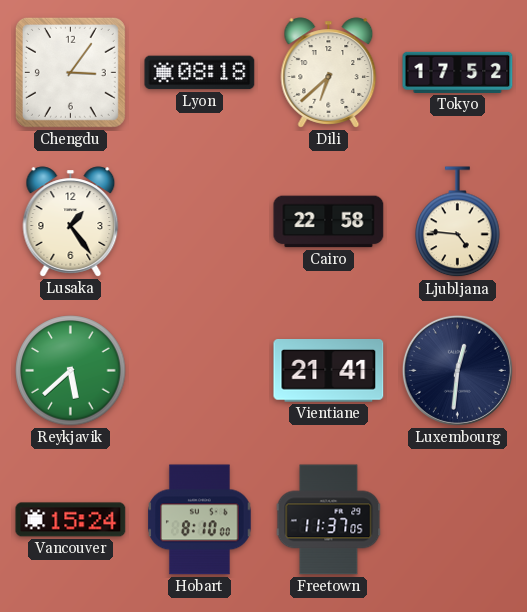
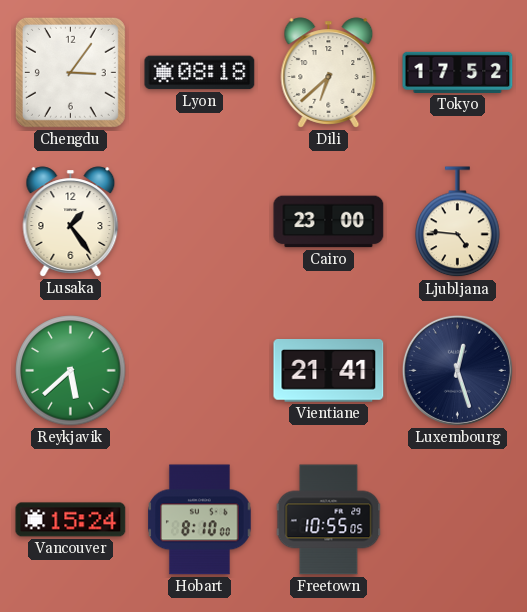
Cairo: 22:58 -> 23:00 (329, 222)
Luxembourg: 12:31 -> 12:27 (457, 370)
Freetown: 11:37 -> 10:55 (329, 520)
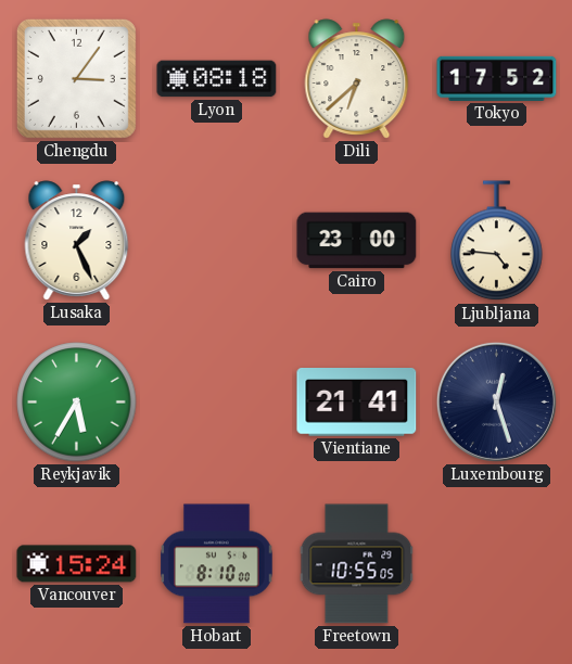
Lusaka: 1:24 -> 1:26 (77, 241)
Reykjavik: 5:38 -> 5:35 (77, 403)
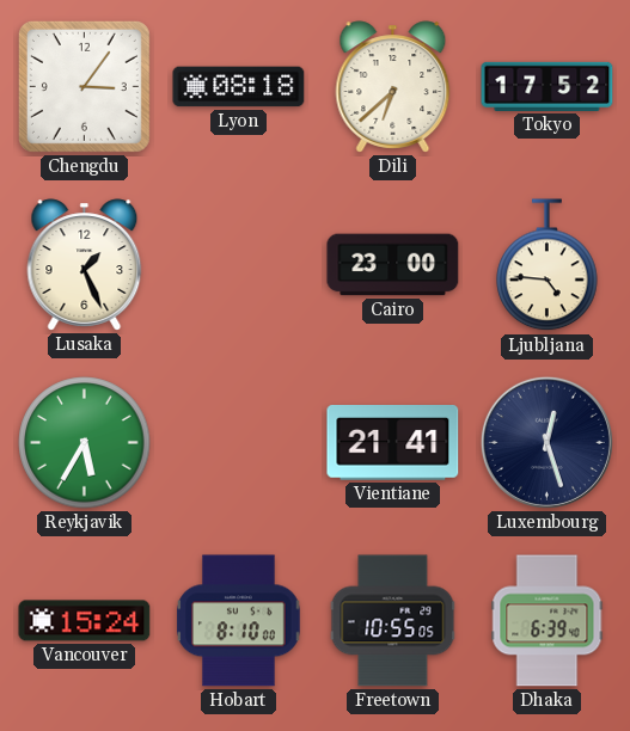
Dhaka: none -> 6:39 (548, 621)
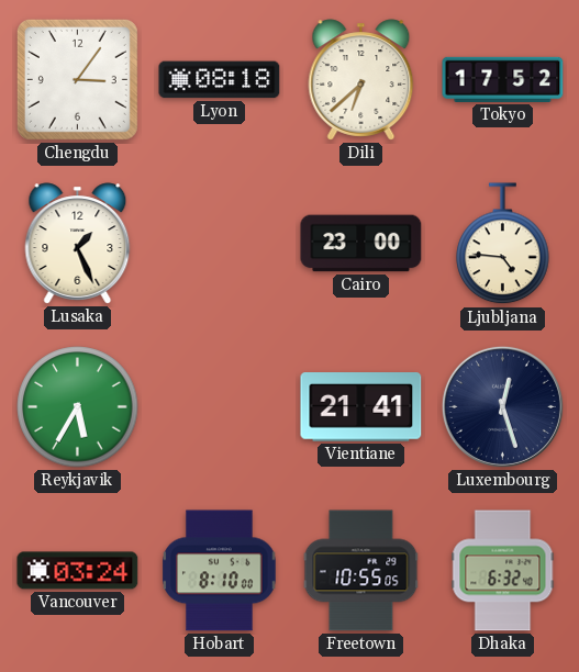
Vancouver: 15:24 -> 03:24 (78, 571)
Dhaka: 6:39 -> 6:32 (503, 571)
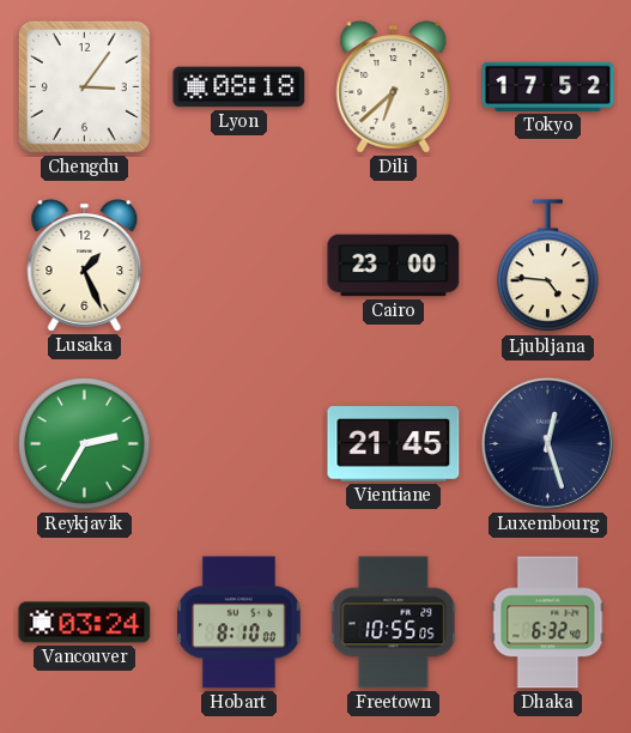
Reykjavik: 5:35 -> 2:35 (85, 444)
Vientiane: 21:41 -> 21:45 (394, 444)
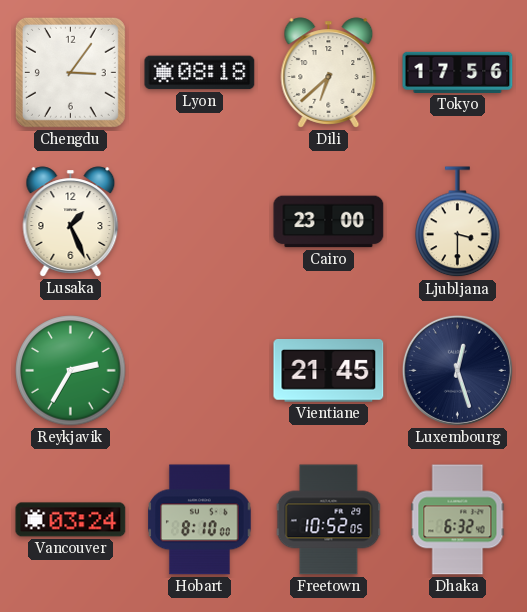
Tokyo: 17:52 -> 17:56 (458, 72)
Ljubljana: 4:46 -> 3:30 (458, 222)
Freetown: 10:55 -> 10:52 (329, 520)
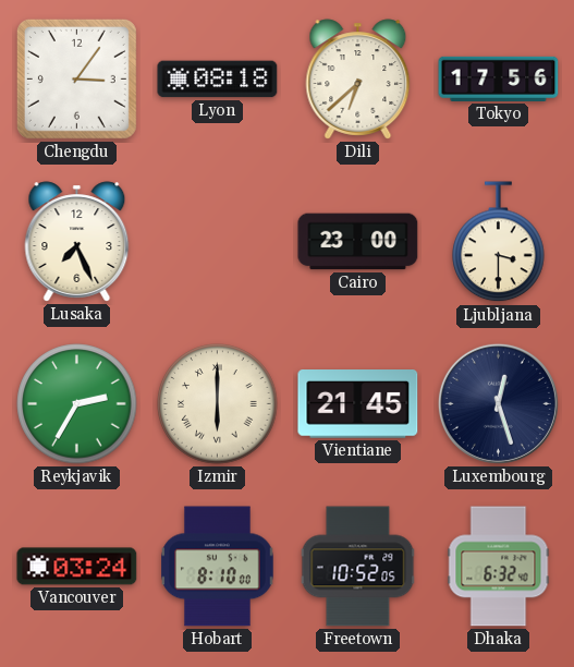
Lusaka: 1:26 -> 7:26 (77, 242)
Izmir: none -> 6:00 (218, 404)
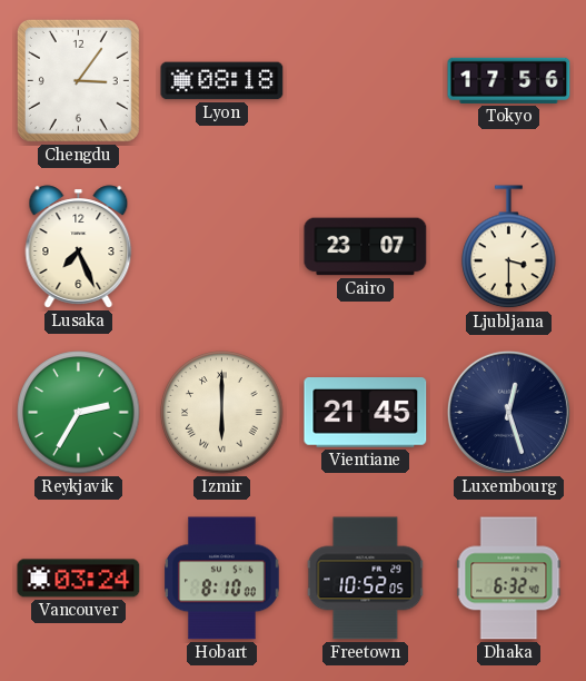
Dili: 6:38 -> none (358, 80)
Cairo: 23:00 -> 23:07 (366, 247)
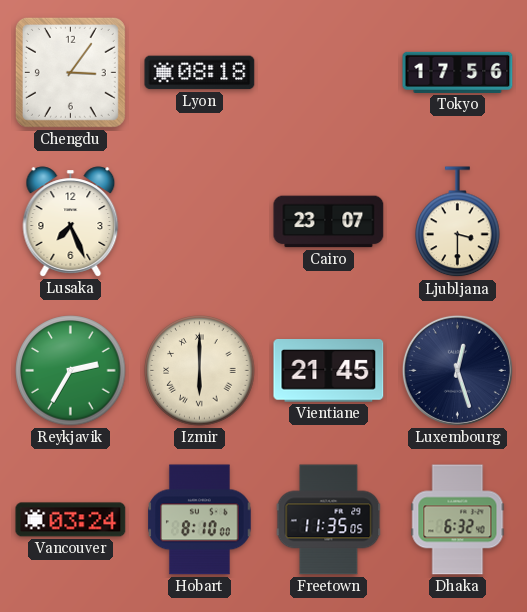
Freetown: 10:52 -> 11:35 (329, 520)
